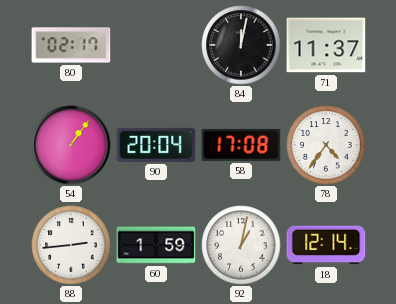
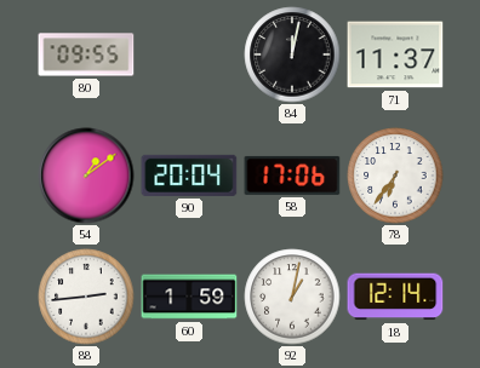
80: 02:17 -> 09:55 (86, 54)
54: 1:06 -> 1:09 (86, 176)
58: 17:08 -> 17:06 (292, 176)
78: 4:36 -> 6:36 (395, 176)
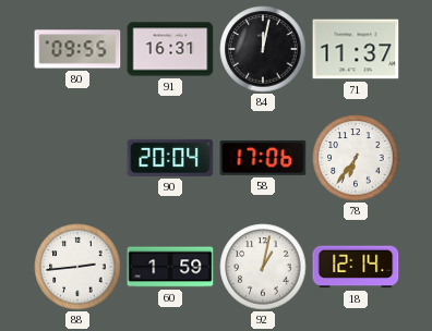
91: none -> 16:31 (170, 49)
54: 1:09 -> none (86, 176)
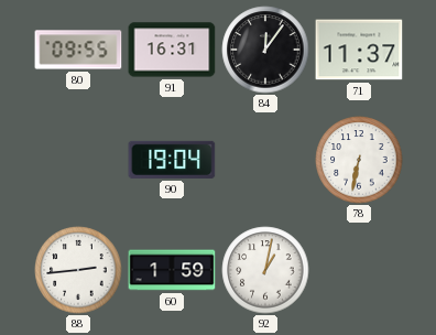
84: 12:02 -> 12:06 (265, 50)
90: 20:04 -> 19:04 (172, 160)
58: 17:06 -> none (263, 158)
78: 6:36 -> 6:32 (359, 160)
18: 12:14 -> none (356, 267)
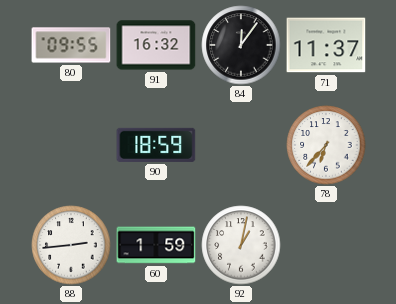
91: 16:31 -> 16:32 (156, 45)
90: 19:04 -> 18:59 (156, 145)
78: 6:32 -> 6:37 (326, 145)
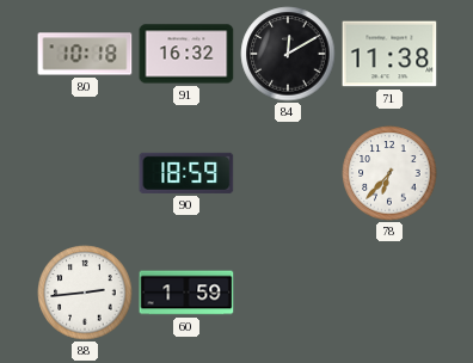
80: 09:55 -> 10:18 (85, 54)
84: 12:06 -> 12:10 (288, 54)
71: 11:37 -> 11:38 (389, 54)
92: 1:02 -> none (241, 245)
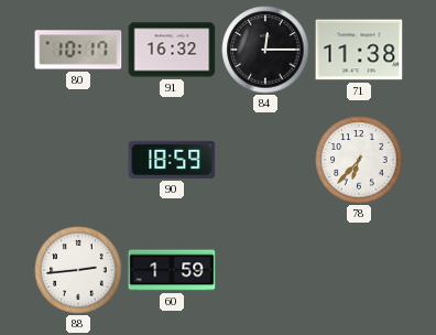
80: 10:18 -> 10:17 (78, 50)
84: 12:10 -> 12:15 (265, 50)
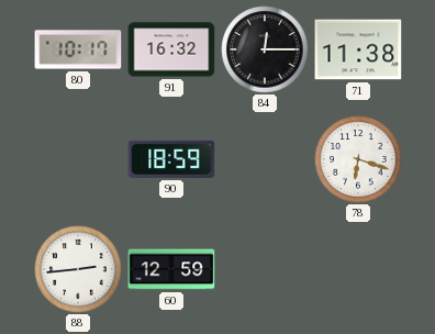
78: 6:37 -> 6:18 (358, 159)
60: 1:59 -> 12:59 (171, 269)
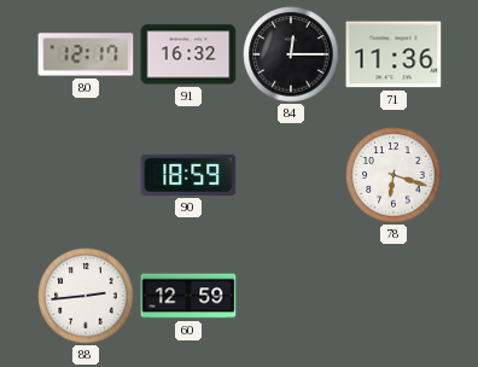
80: 10:17 -> 12:17 (86, 54)
71: 11:38 -> 11:36 (394, 54)
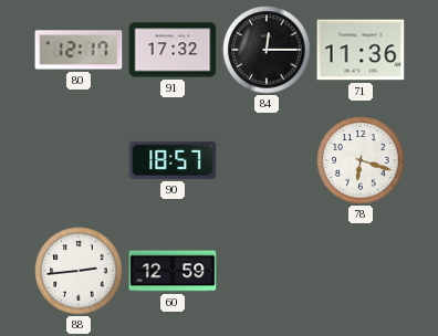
91: 16:32 -> 17:32 (173, 50)
90: 18:59 -> 18:57 (173, 160)
